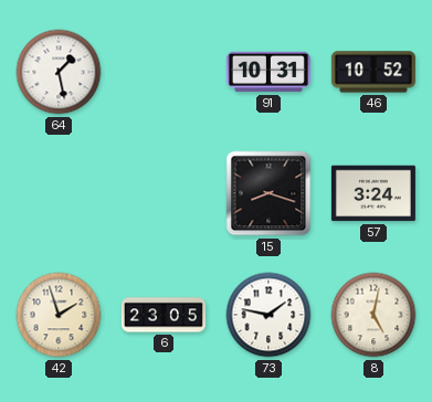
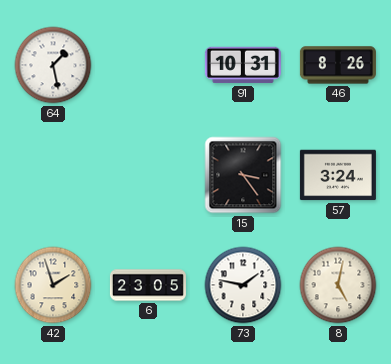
46: 10:52 -> 8:26 (338, 65)
15: 8:18 -> 3:24 (243, 175)
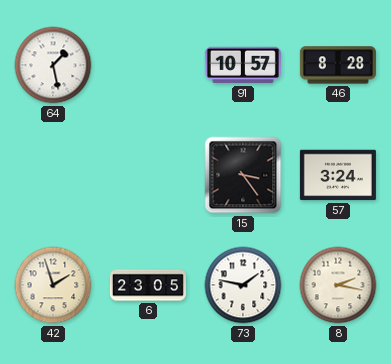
91: 10:31 -> 10:57 (243, 65)
46: 8:26 -> 8:28 (338, 65)
8: 5:02 -> 2:17 (338, 285)
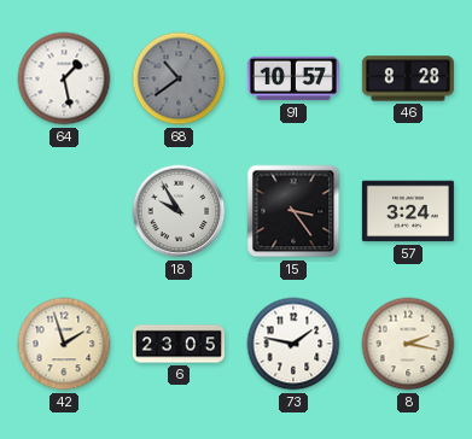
68: none -> 10:39 (179, 78)
18: none -> 9:55 (179, 211)
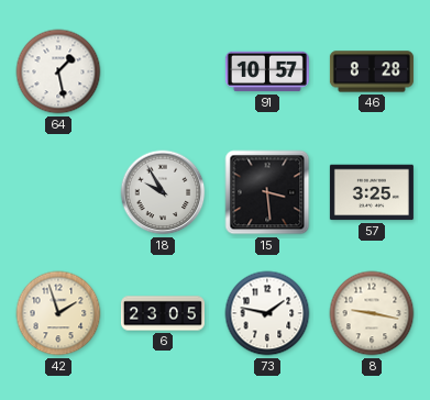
68: 10:39 -> none (179, 78)
15: 3:24 -> 3:29 (267, 192)
57: 3:24 -> 3:25 (372, 192)
8: 2:17 -> 9:17 (372, 313)
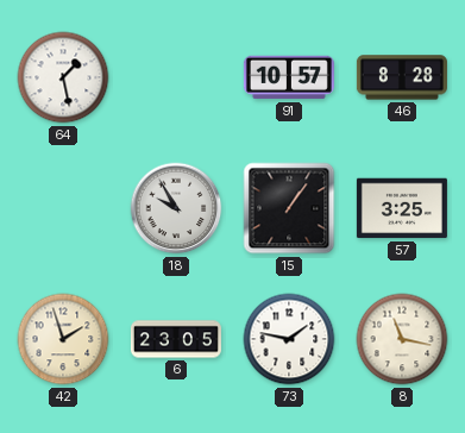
15: 3:29 -> 1:06 (289, 208)
8: 9:17 -> 11:17 (402, 339)
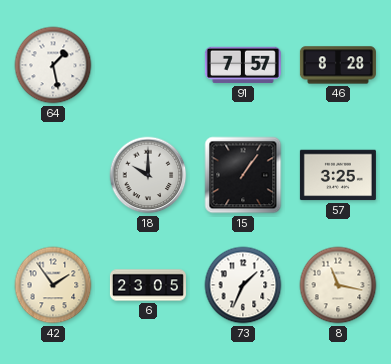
91: 10:57 -> 7:57 (243, 65)
18: 9:55 -> 10:00 (148, 175)
42: 1:57 -> 1:54 (53, 285)
73: 1:47 -> 1:34 (243, 285)
